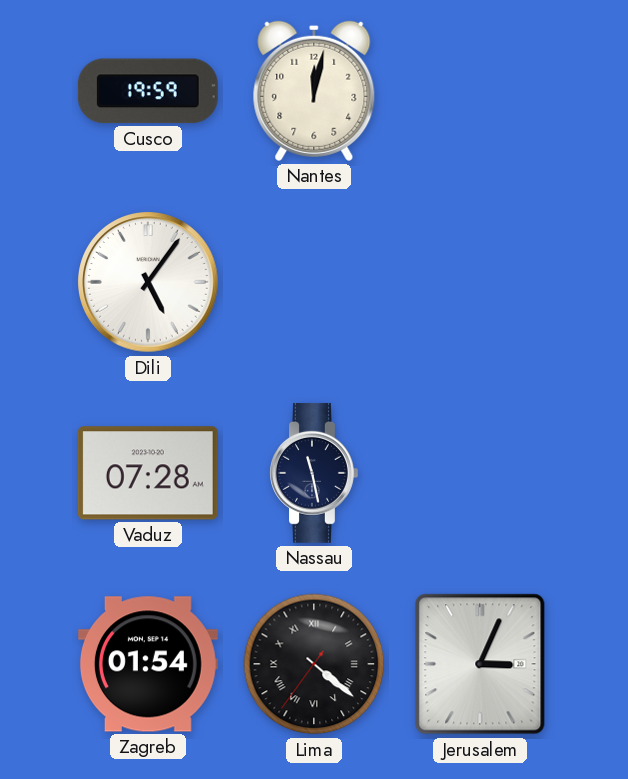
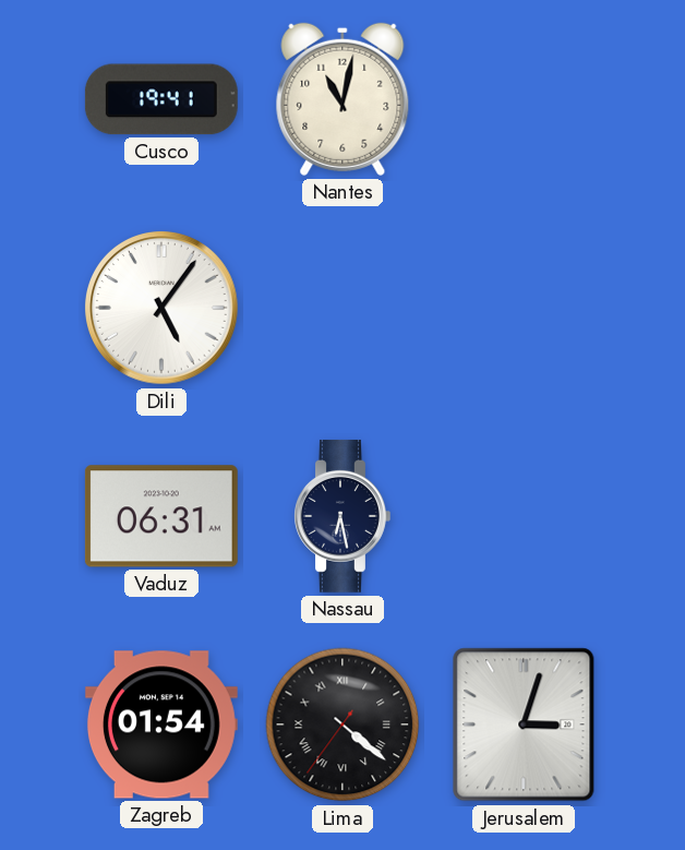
Cusco: 19:59 -> 19:41 (161, 99)
Nantes: 12:02 -> 11:02 (342, 99)
Vaduz: 07:28 -> 06:31 (161, 516)
Nassau: 11:28 -> 6:28 (342, 516)
Jerusalem: 3:04 -> 3:03 (524, 725)
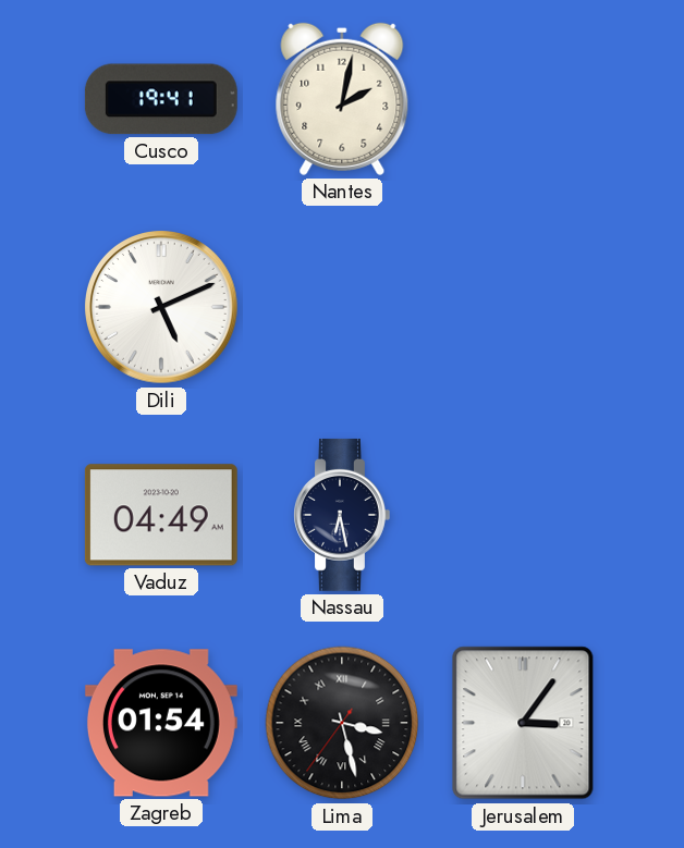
Nantes: 11:02 -> 2:02 (342, 99)
Dili: 5:06 -> 5:11 (161, 308)
Vaduz: 06:31 -> 04:49 (161, 515)
Lima: 4:21 -> 3:27 (342, 723)
Jerusalem: 3:03 -> 3:06 (523, 723)
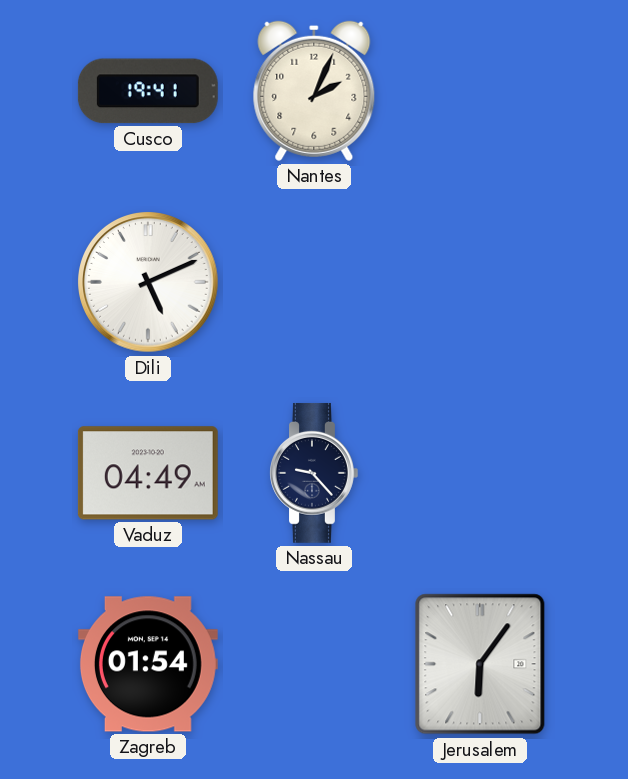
Nantes: 2:02 -> 2:04 (314, 91)
Nassau: 6:28 -> 9:23 (314, 473)
Lima: 3:27 -> none (342, 723)
Jerusalem: 3:06 -> 6:06 (480, 664)
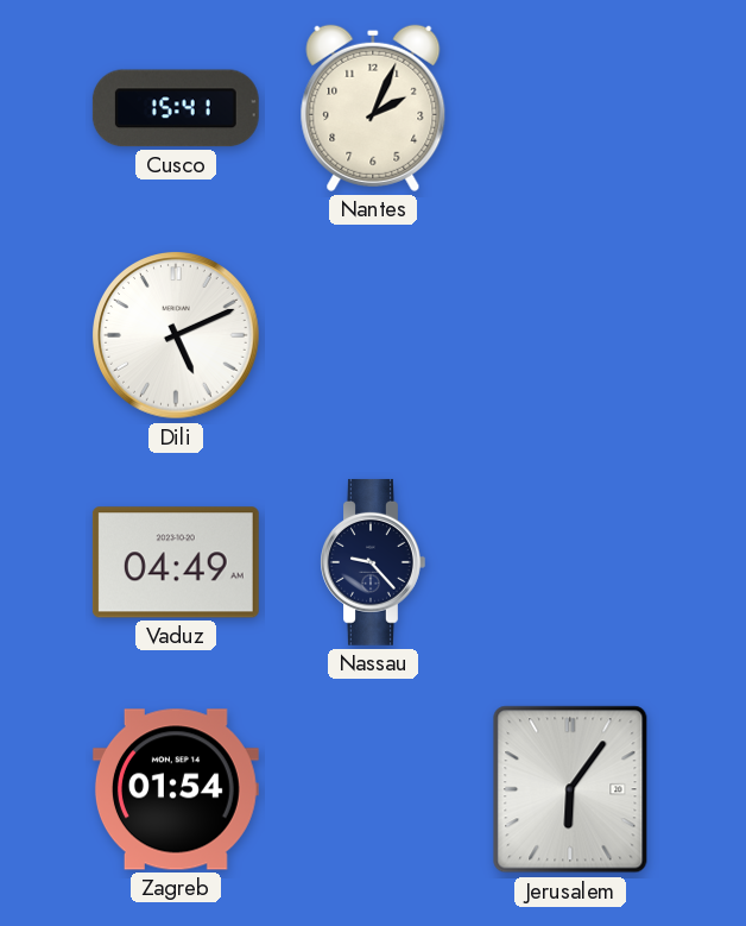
Cusco: 19:41 -> 15:41 (176, 108)
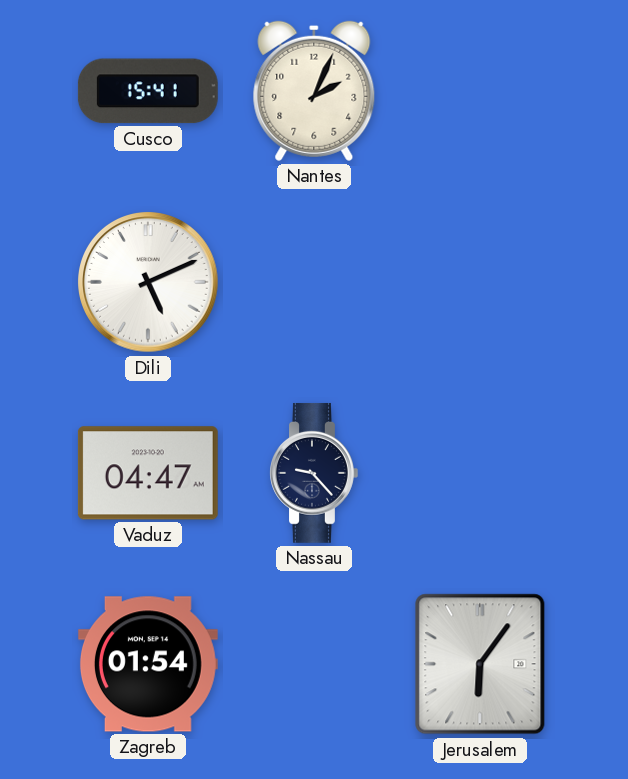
Vaduz: 04:49 -> 04:47 (148, 473)
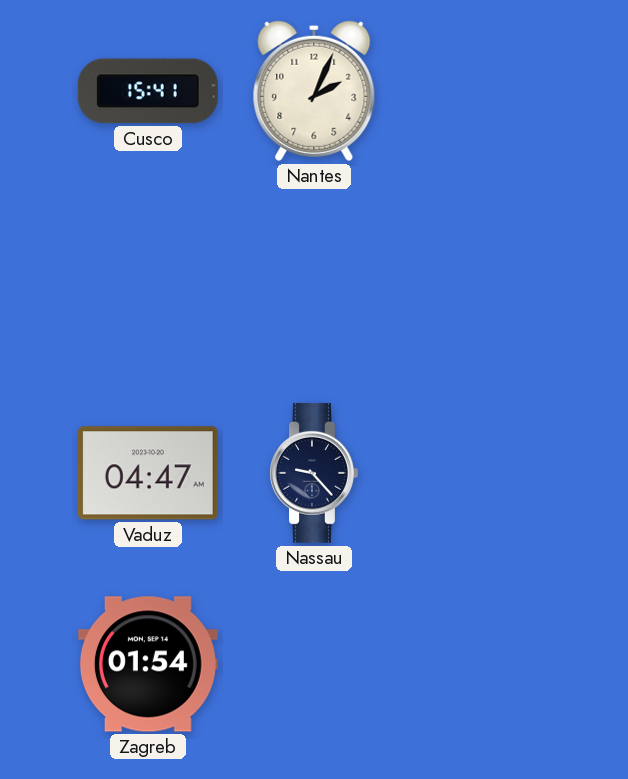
Dili: 5:11 -> none (148, 283)
Jerusalem: 6:06 -> none (480, 664)
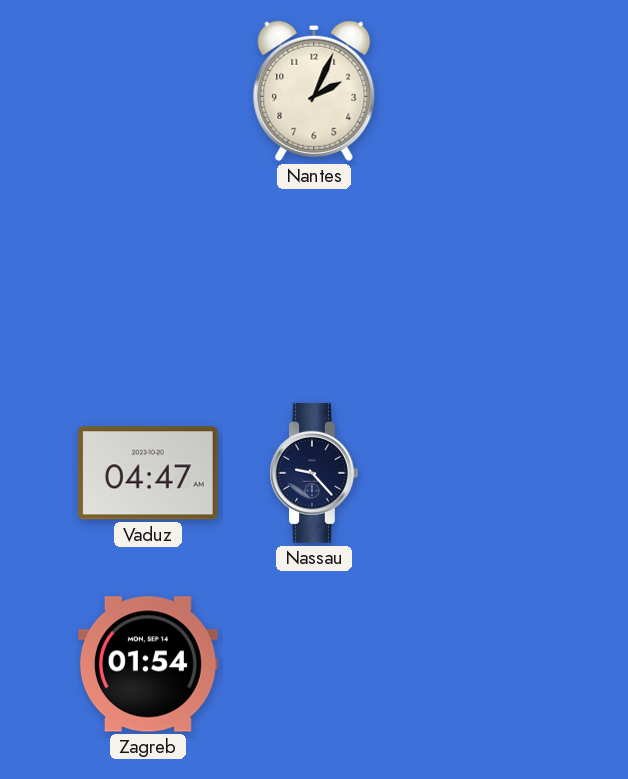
Cusco: 15:41 -> none (148, 91)
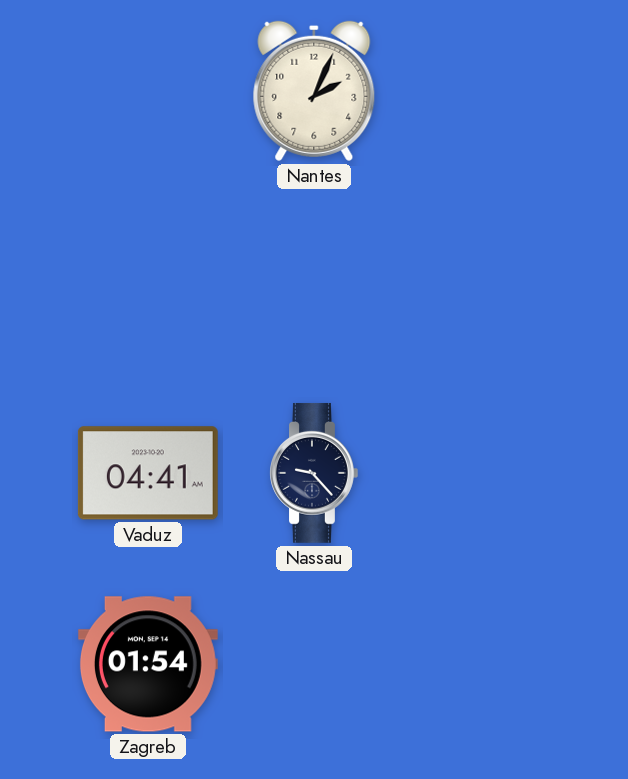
Vaduz: 04:47 -> 04:41 (148, 473)
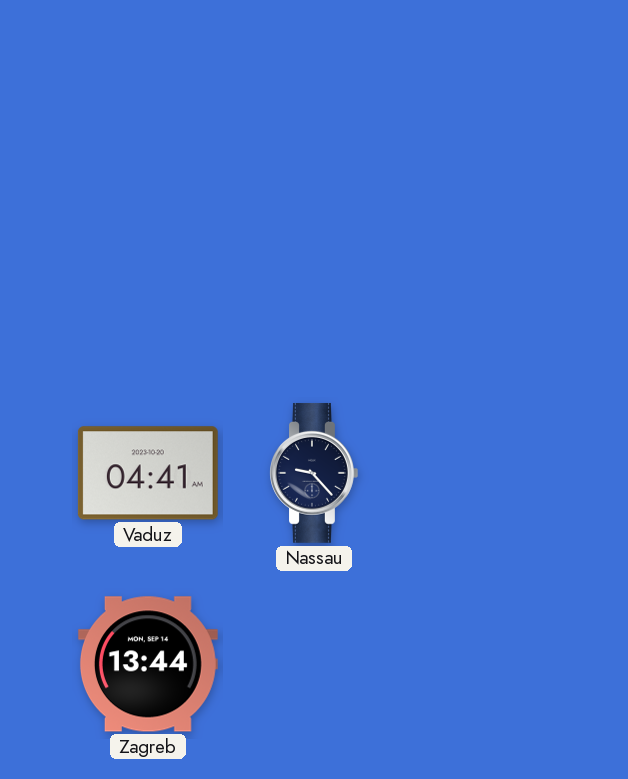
Nantes: 2:04 -> none (314, 91)
Zagreb: 01:54 -> 13:44 (148, 664)
